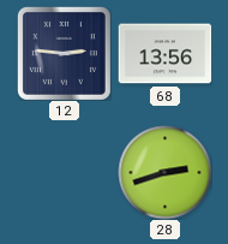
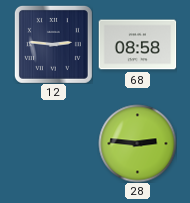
68: 13:56 -> 08:58 (137, 45)
28: 2:42 -> 2:46 (137, 143)
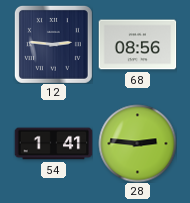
68: 08:58 -> 08:56 (137, 45)
54: none -> 1:41 (53, 144)
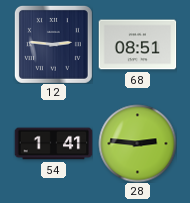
68: 08:56 -> 08:51 (137, 45)
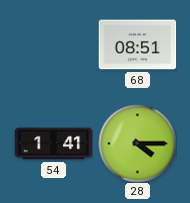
12: 2:46 -> none (53, 44)
28: 2:46 -> 4:15 (137, 143)
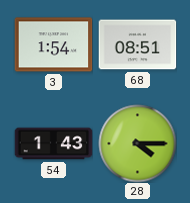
3: none -> 1:54 (53, 45)
54: 1:41 -> 1:43 (53, 144)
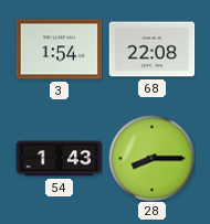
68: 08:51 -> 22:08 (151, 50)
28: 4:15 -> 8:15 (151, 158)
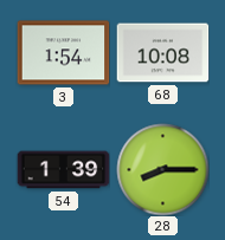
68: 22:08 -> 10:08 (162, 53)
54: 1:43 -> 1:39 (63, 170)
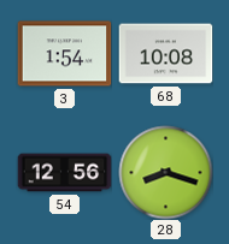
54: 1:39 -> 12:56 (64, 173)
28: 8:15 -> 8:18 (165, 172)
